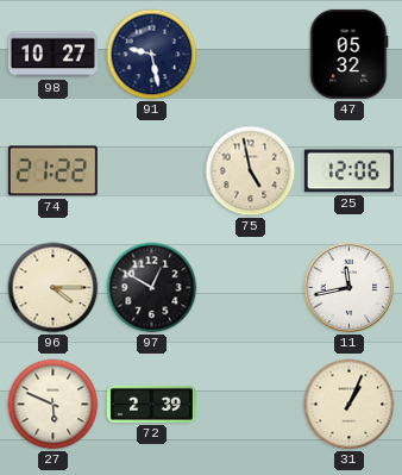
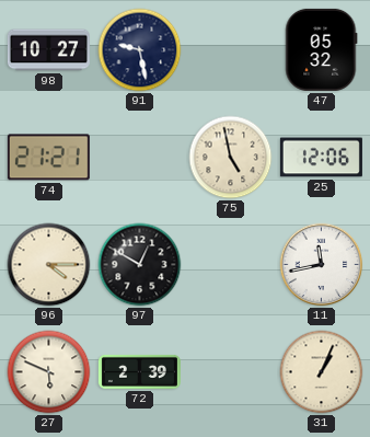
74: 21:22 -> 21:21 (48, 158)
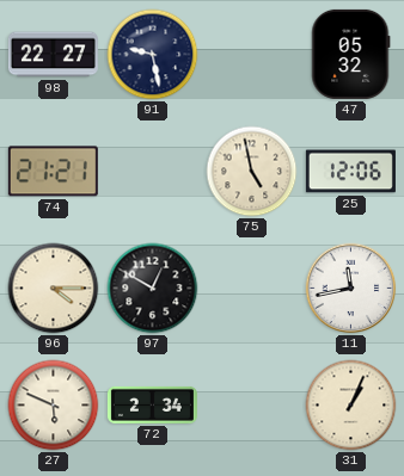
98: 10:27 -> 22:27 (53, 55)
72: 2:39 -> 2:34 (152, 404)
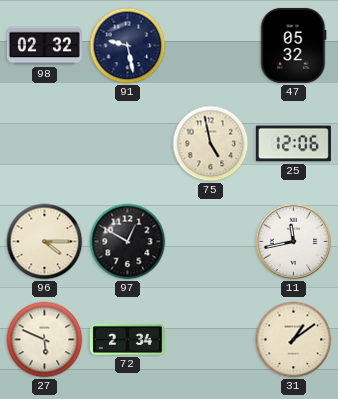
98: 22:27 -> 02:32 (44, 46)
74: 21:21 -> none (53, 172)
31: 1:04 -> 1:09 (294, 340)
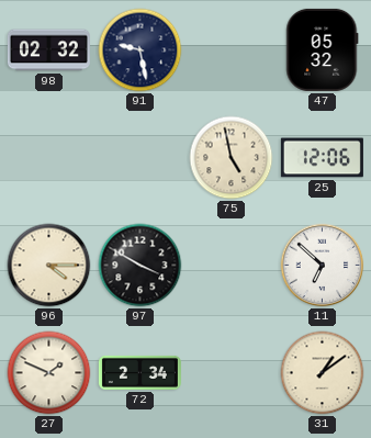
97: 12:50 -> 3:50 (140, 266)
11: 11:43 -> 6:52 (323, 266)
27: 5:49 -> 1:49 (49, 373)
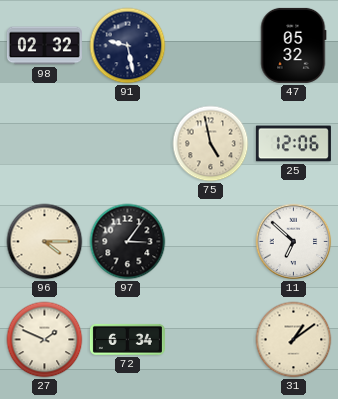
97: 3:50 -> 3:06 (128, 242)
72: 2:34 -> 6:34 (127, 339)
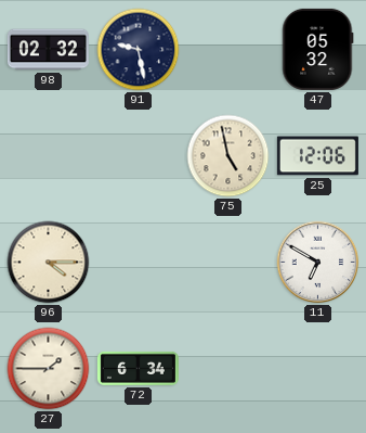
97: 3:06 -> none (128, 242)
11: 6:52 -> 6:50 (318, 263)
27: 1:49 -> 1:45 (49, 369)
31: 1:09 -> none (294, 340)
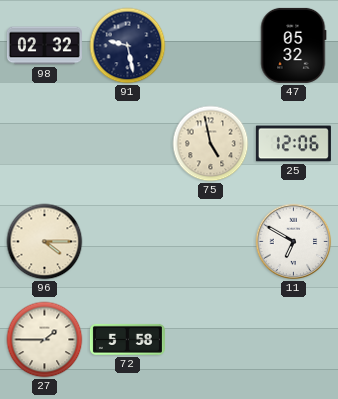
72: 6:34 -> 5:58 (127, 339)
